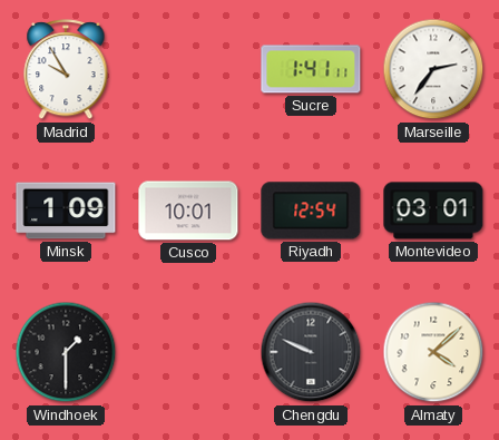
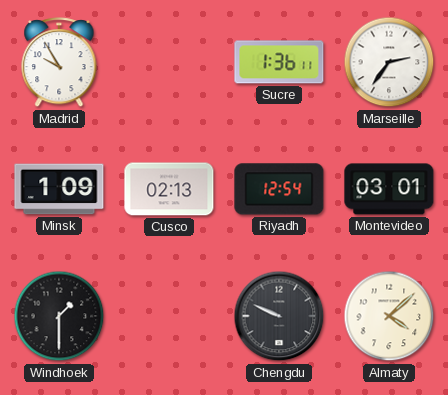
Sucre: 1:41 -> 1:36 (279, 62)
Cusco: 10:01 -> 02:13 (169, 189)
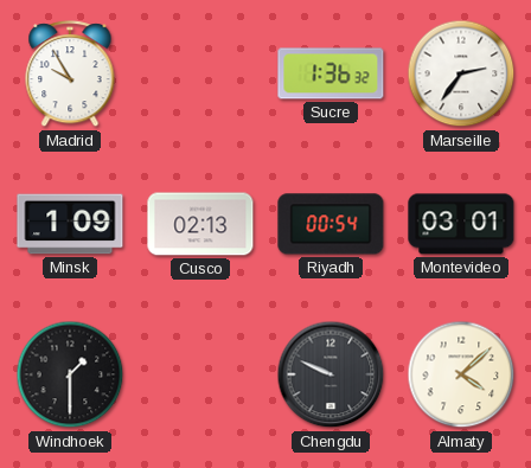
Sucre: 1:36:11 -> 1:36:32 (331, 73)
Riyadh: 12:54 -> 00:54 (331, 224)
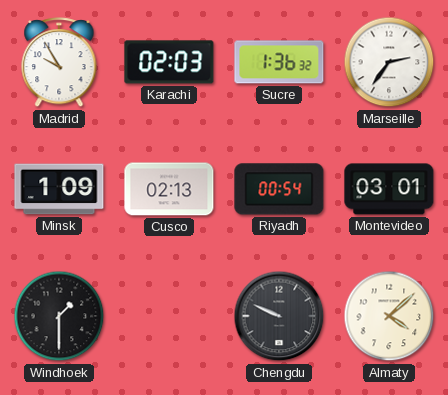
Karachi: none -> 02:03 (169, 62)
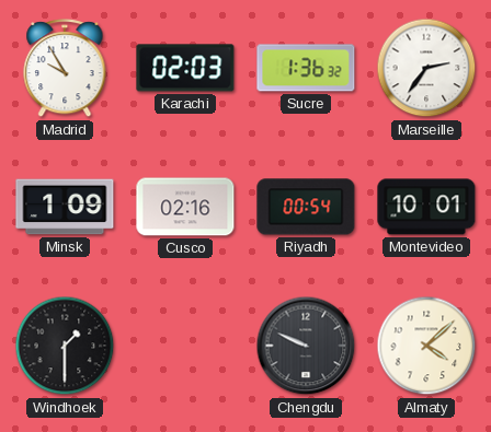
Cusco: 02:13 -> 02:16 (185, 207)
Montevideo: 03:01 -> 10:01 (426, 207)
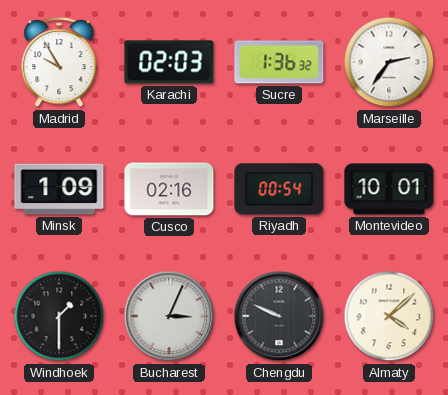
Bucharest: none -> 3:04 (169, 316)
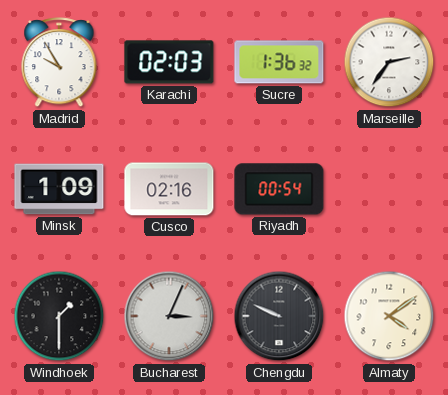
Montevideo: 10:01 -> none (389, 189)
Almaty: 4:08 -> 4:09 (389, 316)
